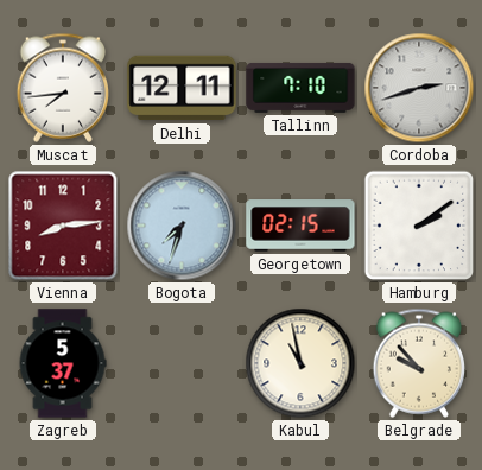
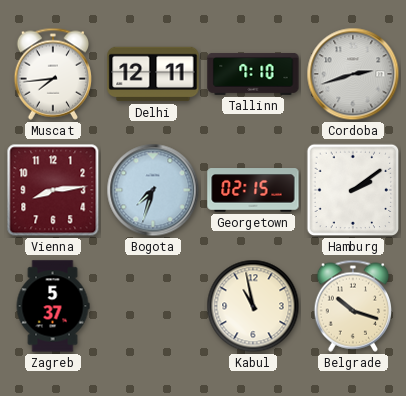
Belgrade: 9:53 -> 10:18 (353, 306)
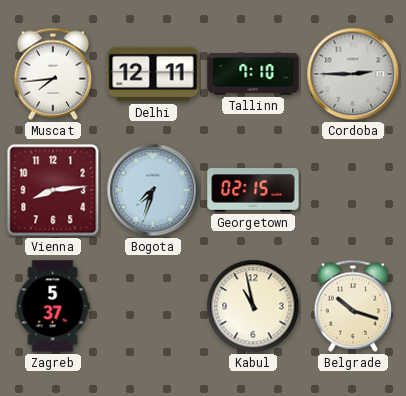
Cordoba: 2:42 -> 2:45 (353, 74)
Hamburg: 2:09 -> none (353, 190)
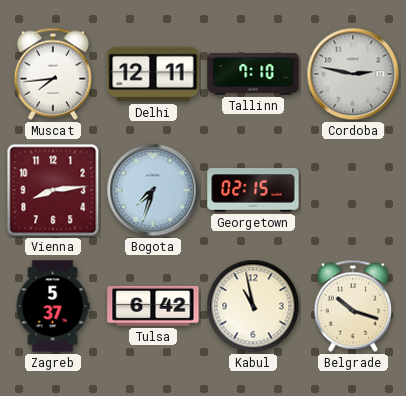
Cordoba: 2:45 -> 2:47 (353, 74)
Tulsa: none -> 6:42 (153, 306)
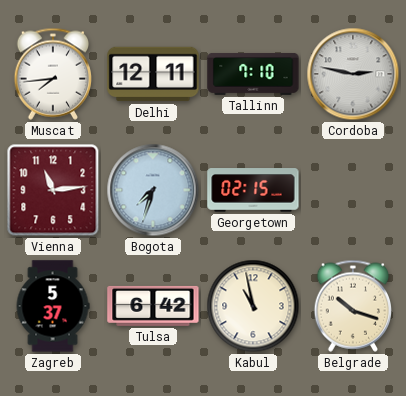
Vienna: 8:14 -> 11:14 (53, 190)
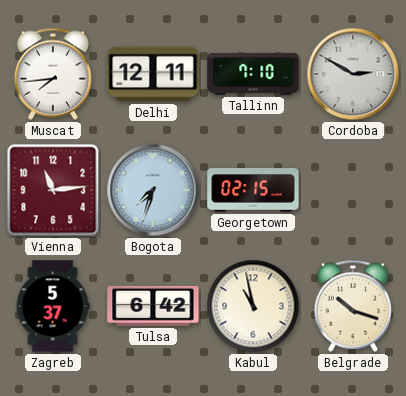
Cordoba: 2:47 -> 2:50 (353, 74)
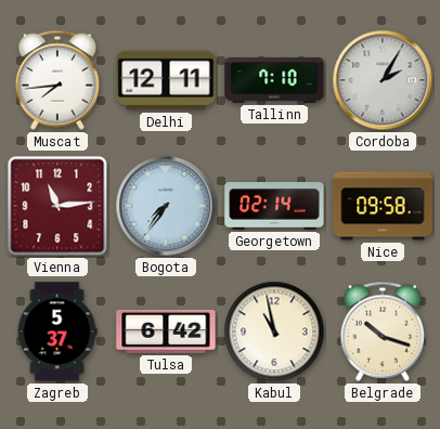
Cordoba: 2:50 -> 2:05 (383, 80)
Bogota: 7:33 -> 7:36 (166, 206)
Georgetown: 02:15 -> 02:14 (274, 206)
Nice: none -> 09:58 (383, 206)
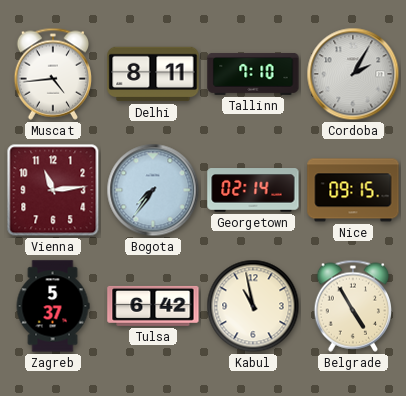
Muscat: 7:44 -> 4:44 (53, 74)
Delhi: 12:11 -> 8:11 (153, 74)
Nice: 09:58 -> 09:15 (353, 190)
Belgrade: 10:18 -> 4:55 (353, 306)
